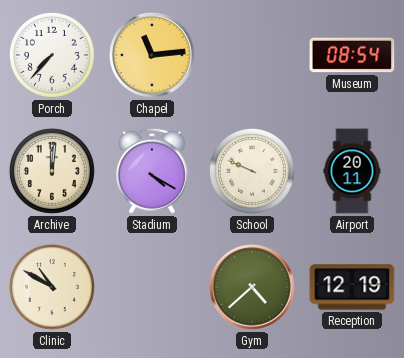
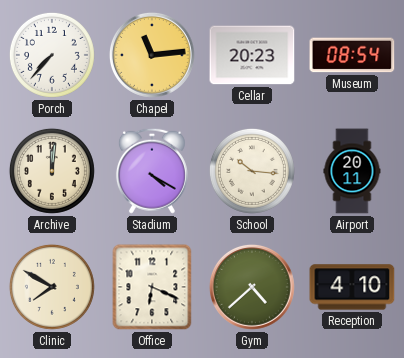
Cellar: none -> 20:23 (252, 55)
School: 9:49 -> 10:16 (252, 171)
Clinic: 10:50 -> 7:50 (52, 287)
Office: none -> 6:19 (152, 287)
Reception: 12:19 -> 4:10 (352, 287)
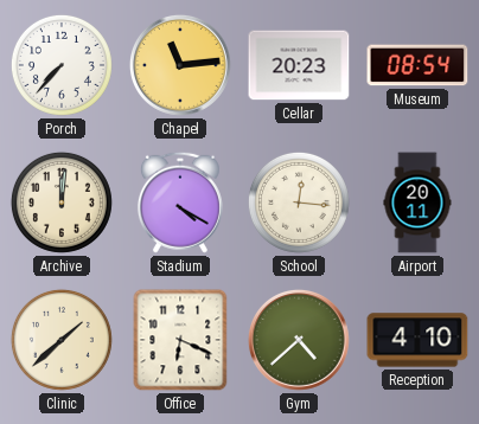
School: 10:16 -> 12:16 (299, 203)
Clinic: 7:50 -> 1:38 (62, 340)
